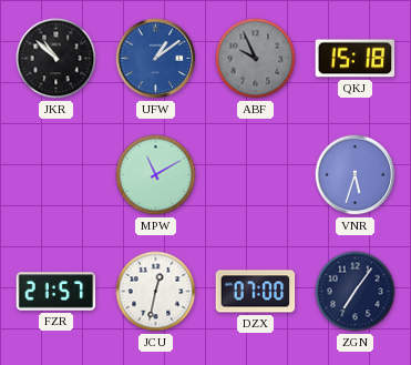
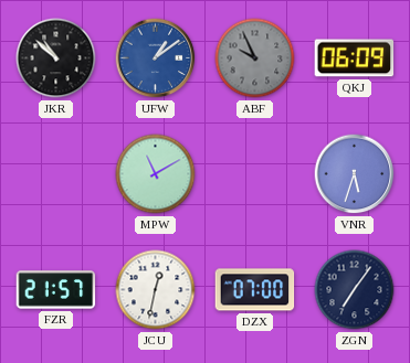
QKJ: 15:18 -> 06:09 (355, 58)
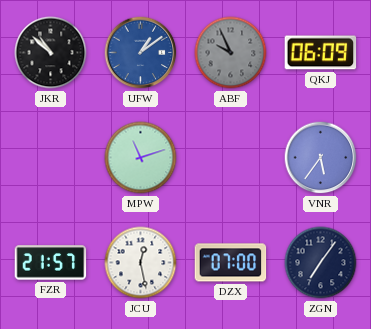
MPW: 11:10 -> 11:12 (141, 158)
VNR: 5:33 -> 5:36 (321, 158)
JCU: 12:32 -> 12:28 (141, 263)
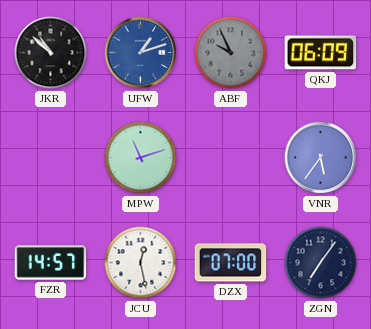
UFW: 1:09 -> 1:12 (141, 53)
FZR: 21:57 -> 14:57 (51, 263)
